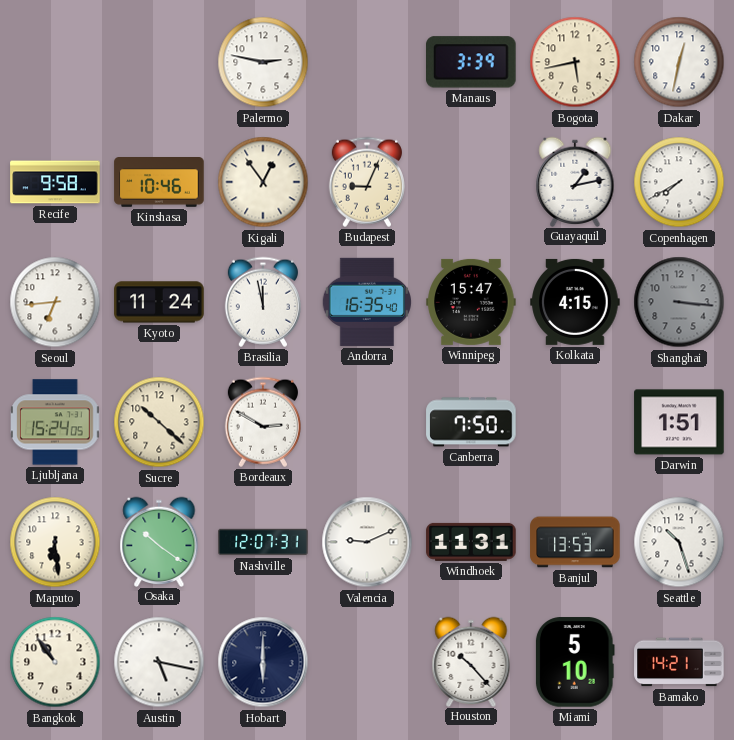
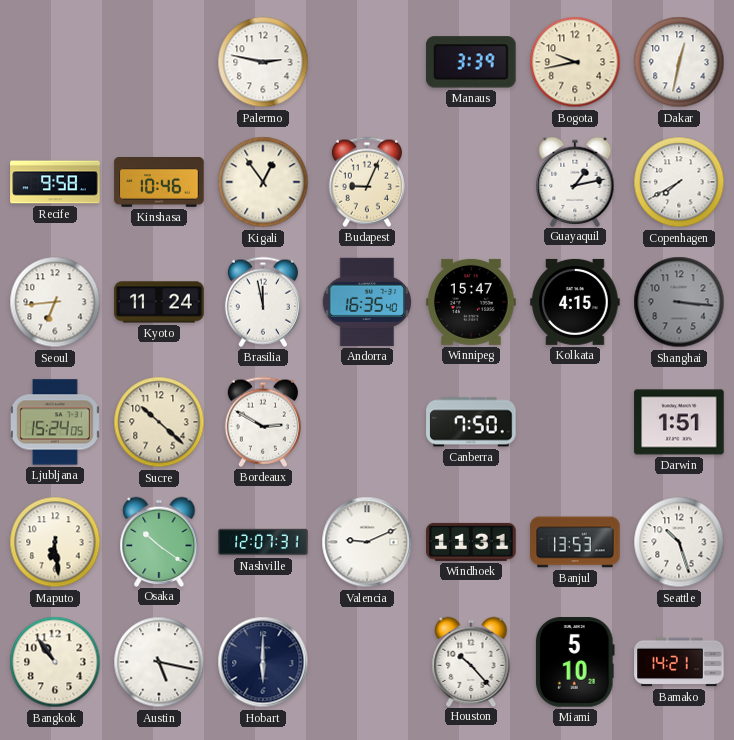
Bogota: 5:43 -> 9:43 (575, 62)
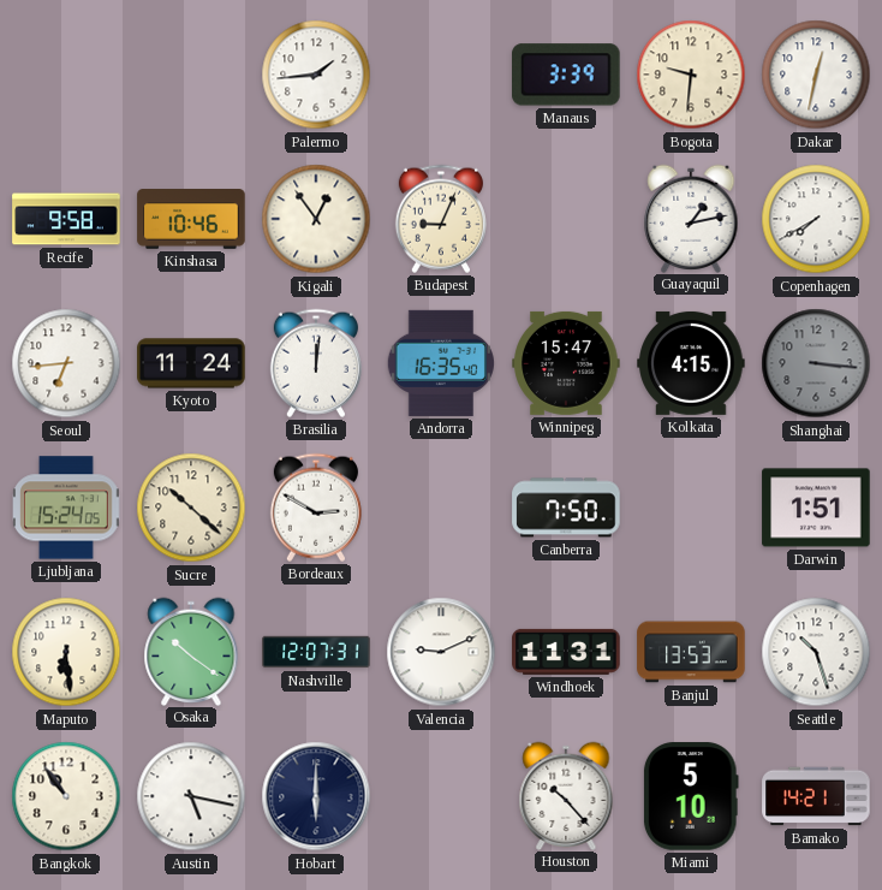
Palermo: 2:47 -> 1:44 (316, 75)
Bogota: 9:43 -> 9:31 (691, 75)
Brasilia: 11:58 -> 12:01 (316, 363)
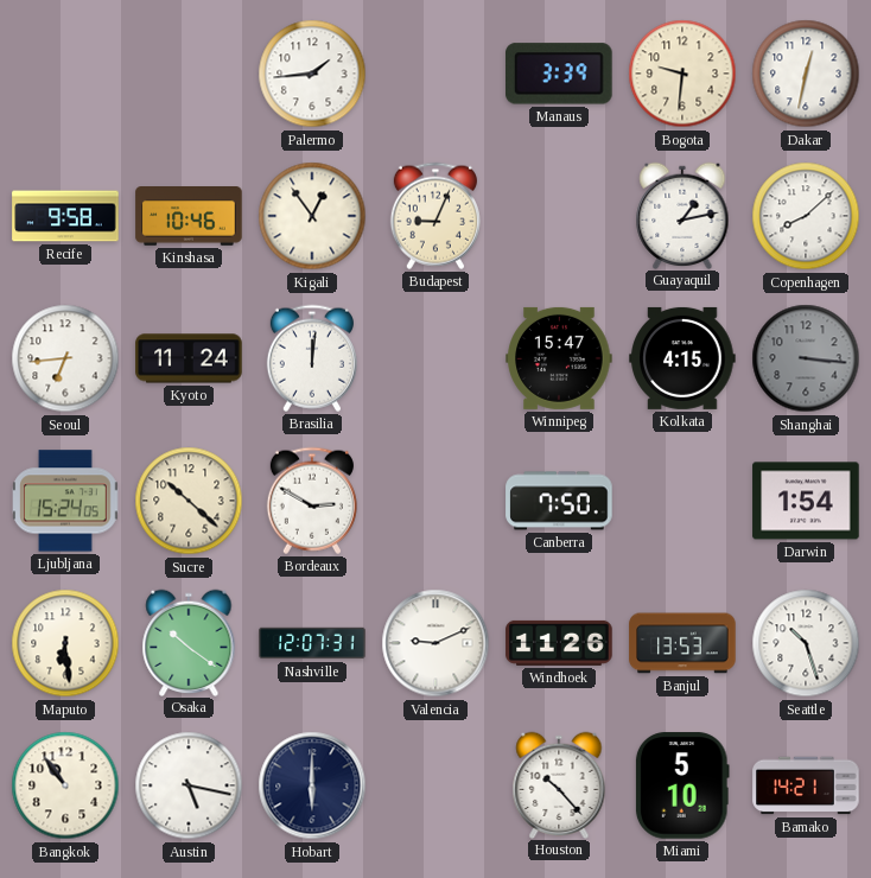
Copenhagen: 7:40 -> 8:08 (806, 216)
Andorra: 16:35 -> none (441, 363)
Darwin: 1:51 -> 1:54 (806, 501)
Windhoek: 11:31 -> 11:26 (559, 643)
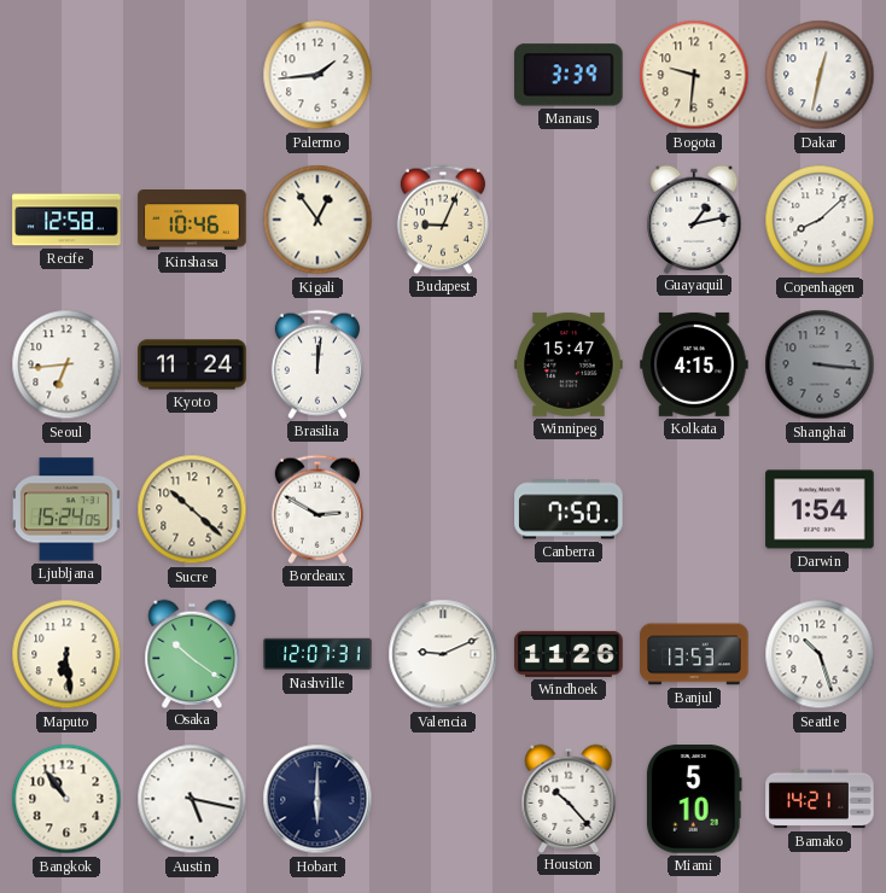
Recife: 9:58 -> 12:58 (66, 220)
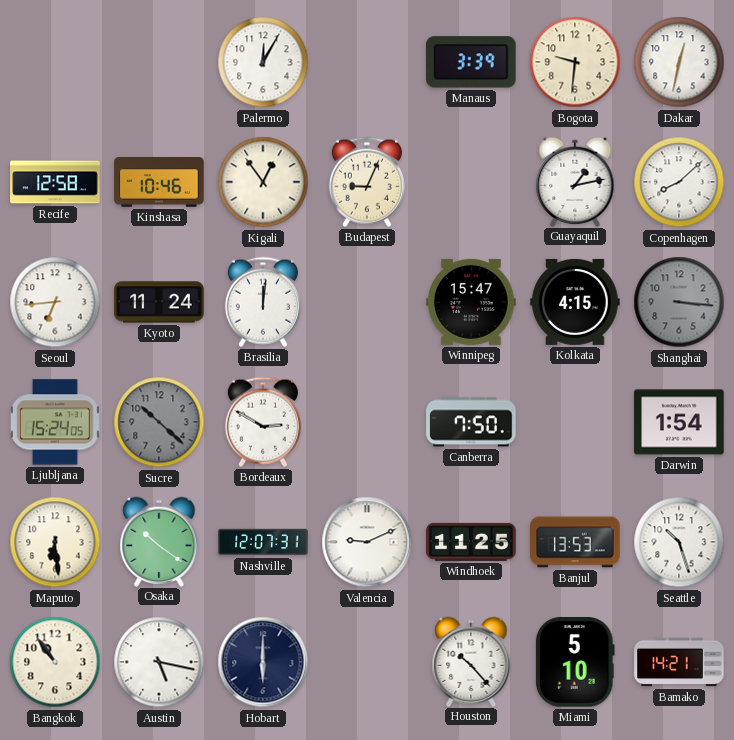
Palermo: 1:44 -> 12:05 (263, 62)
Sucre dial: cream -> grey (159, 422)
Windhoek: 11:26 -> 11:25 (471, 542)
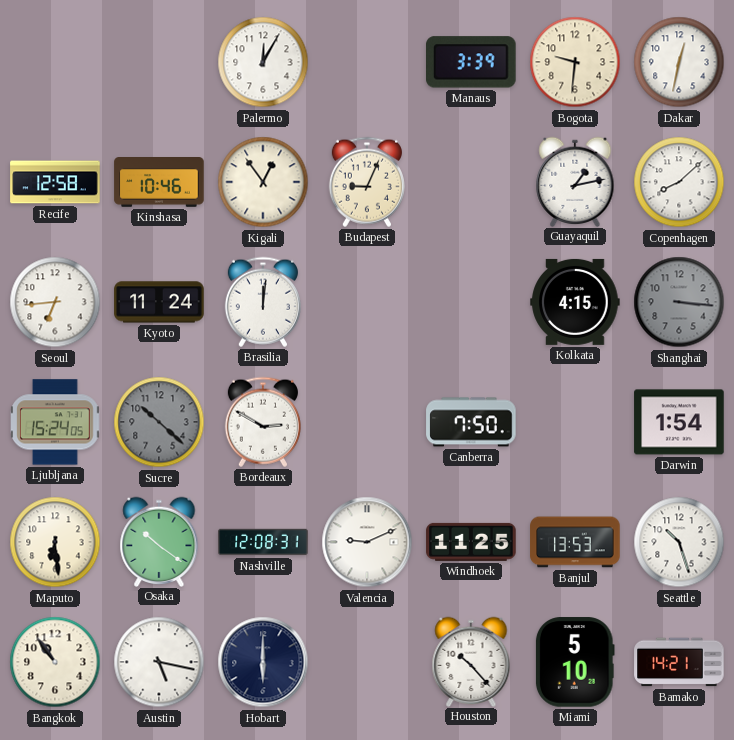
Winnipeg: 15:47 -> none (471, 302)
Nashville: 12:07 -> 12:08 (263, 542)
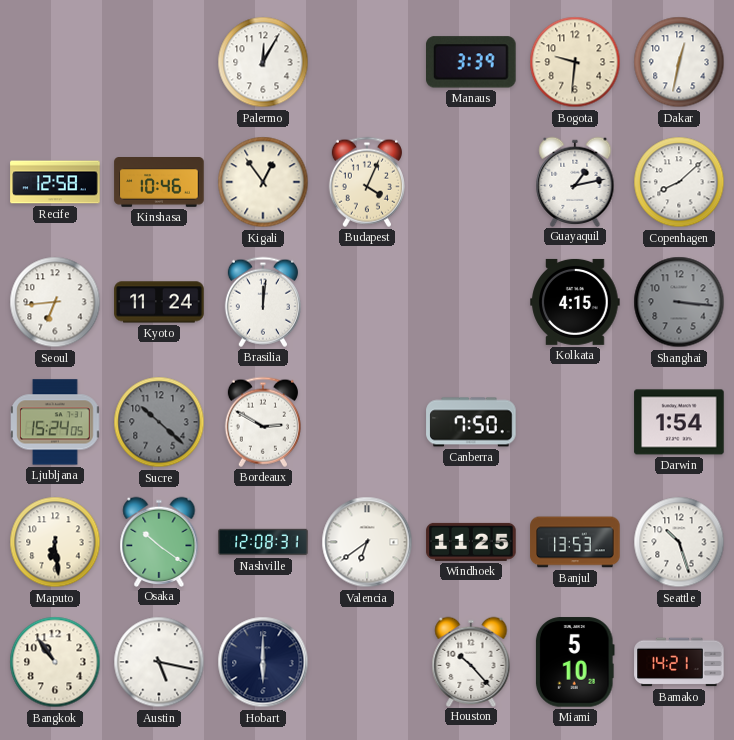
Budapest: 9:04 -> 4:04 (367, 182)
Valencia: 9:11 -> 6:39 (367, 542)
